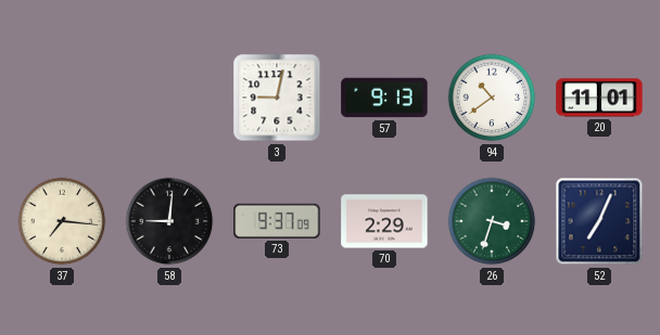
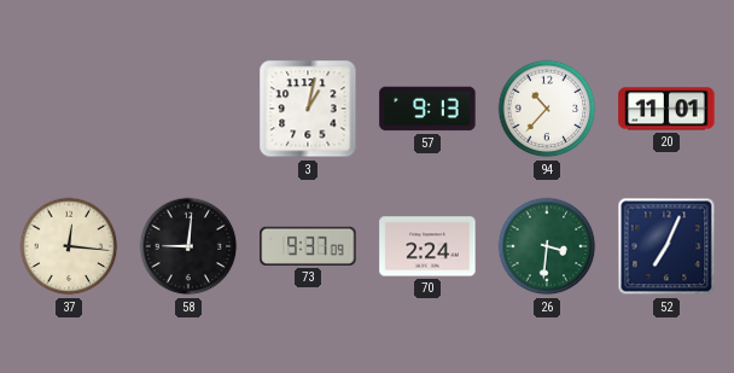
3: 9:02 -> 1:02 (308, 109)
94: 10:39 -> 10:37 (547, 109)
37: 7:16 -> 12:16 (69, 246)
70: 2:29 -> 2:24 (427, 246)
26: 3:33 -> 3:31 (547, 246)
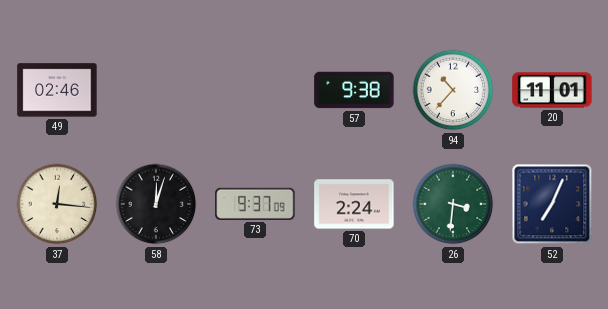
49: none -> 02:46 (57, 90)
3: 1:02 -> none (308, 109)
57: 9:13 -> 9:38 (354, 90)
58: 9:01 -> 12:03 (156, 204)
